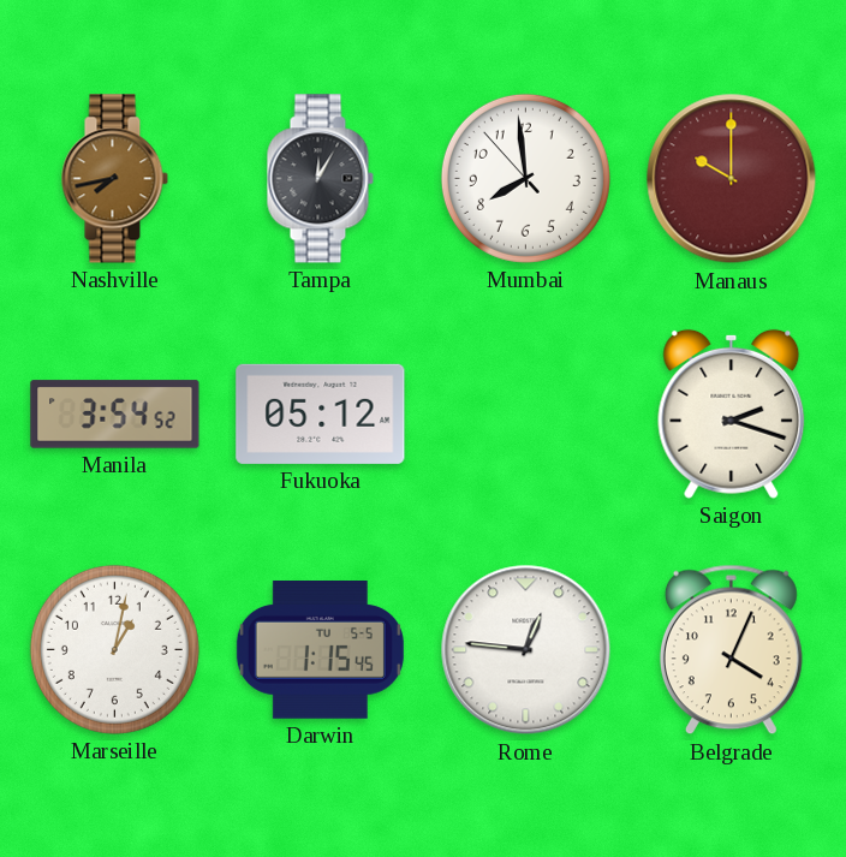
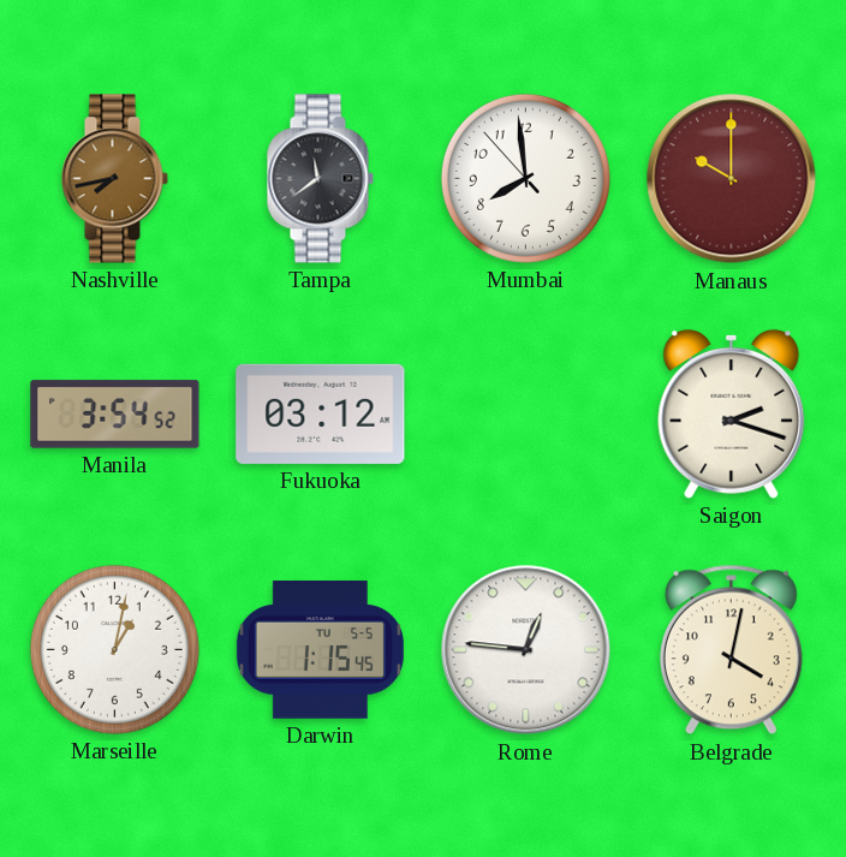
Tampa: 12:05 -> 11:39 (320, 179)
Fukuoka: 05:12 -> 03:12 (321, 413)
Belgrade: 4:04 -> 4:02 (731, 650)
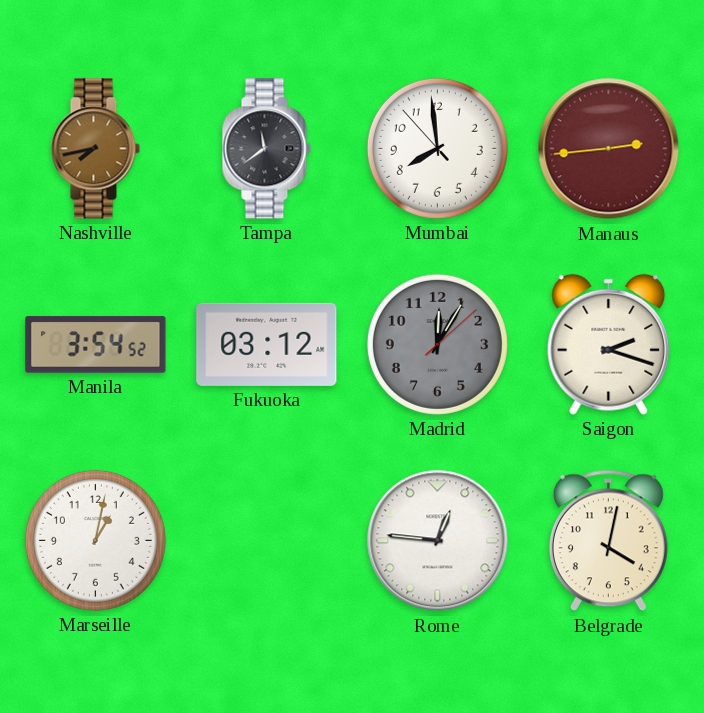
Manaus: 10:00 -> 2:44 (609, 149)
Madrid: none -> 12:05 (437, 344)
Darwin: 1:15 -> none (320, 650)
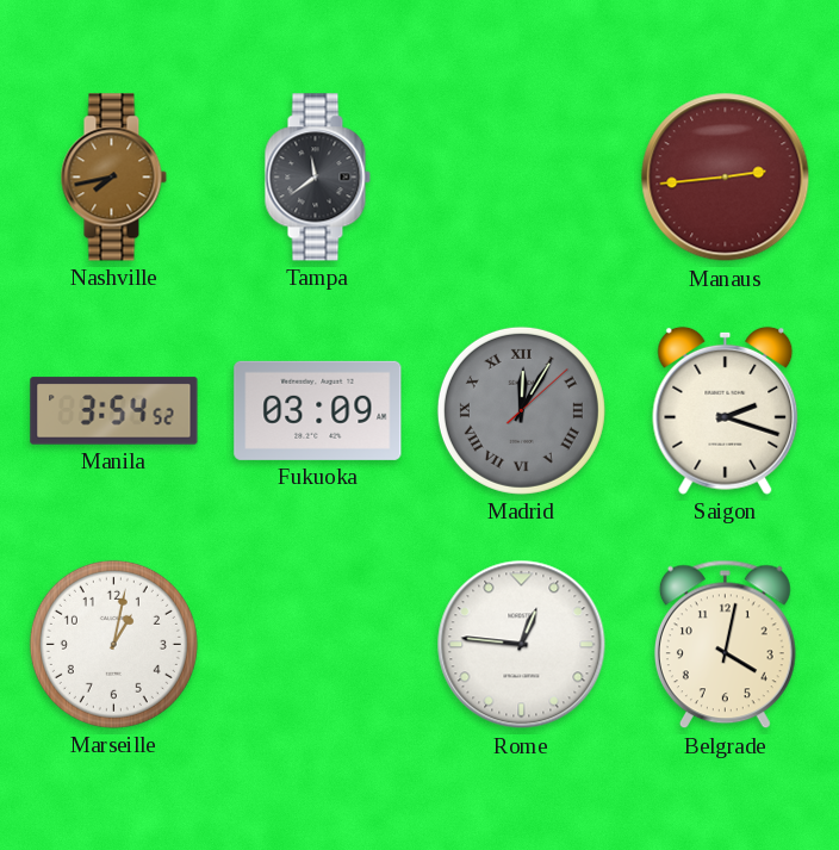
Mumbai: 7:58 -> none (437, 148)
Fukuoka: 03:12 -> 03:09 (318, 410)
Madrid numerals: Arabic -> Roman (521, 410)
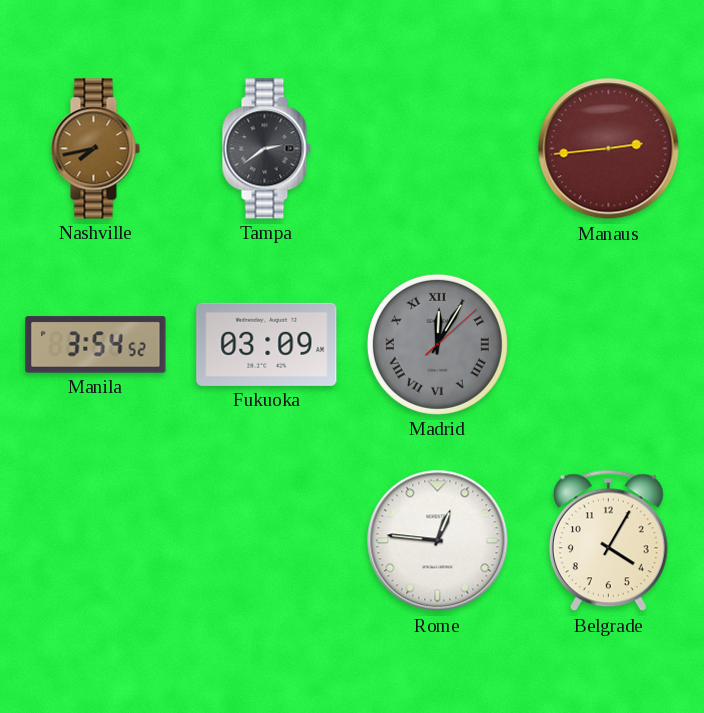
Tampa: 11:39 -> 2:39 (266, 149)
Saigon: 2:18 -> none (726, 410)
Marseille: 1:02 -> none (113, 644)
Belgrade: 4:02 -> 4:05 (608, 541)
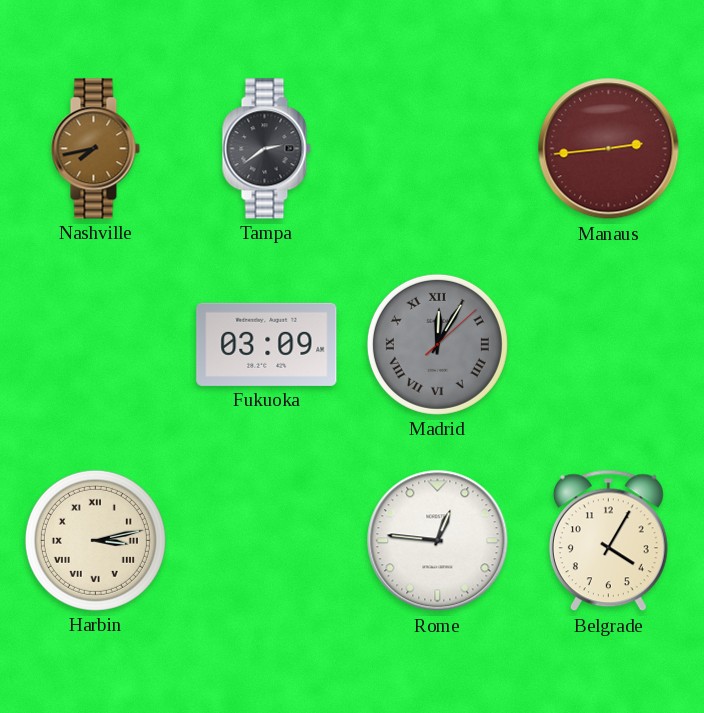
Manila: 3:54 -> none (96, 345)
Harbin: none -> 3:13 (95, 540)
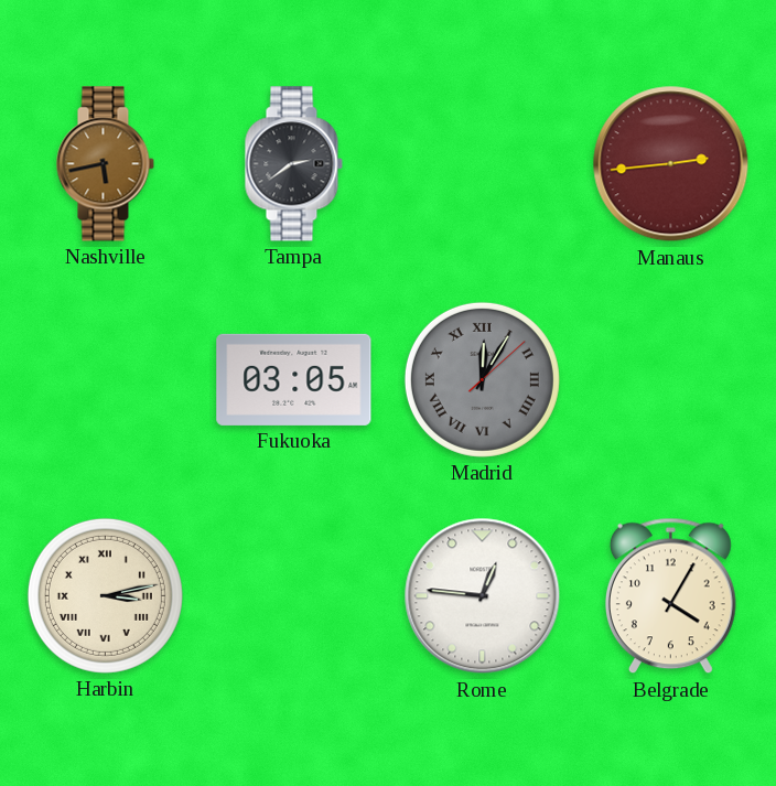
Nashville: 7:43 -> 5:43 (105, 164)
Fukuoka: 03:09 -> 03:05 (294, 379)
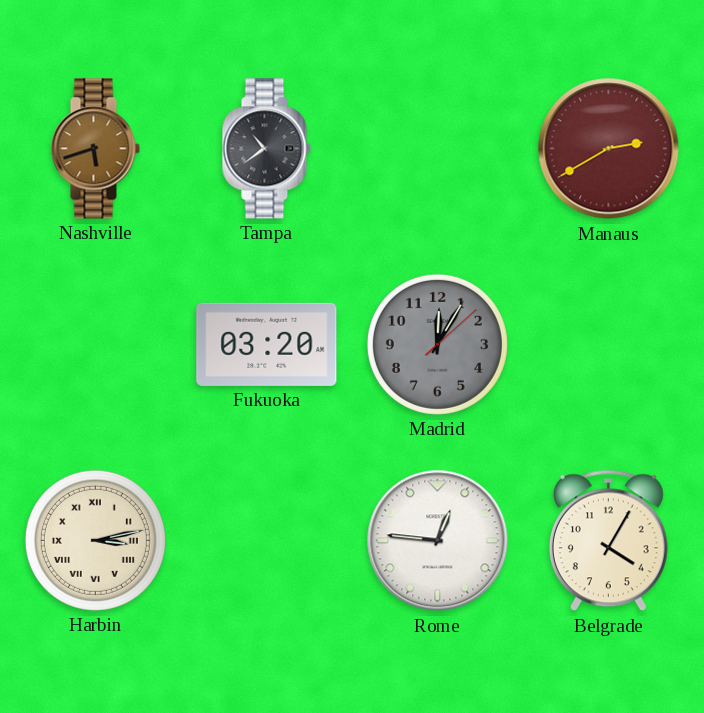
Nashville: 5:43 -> 5:42 (95, 149)
Tampa: 2:39 -> 10:39 (266, 149)
Manaus: 2:44 -> 2:40 (609, 149)
Fukuoka: 03:05 -> 03:20 (267, 344)
Madrid numerals: Roman -> Arabic (437, 344)
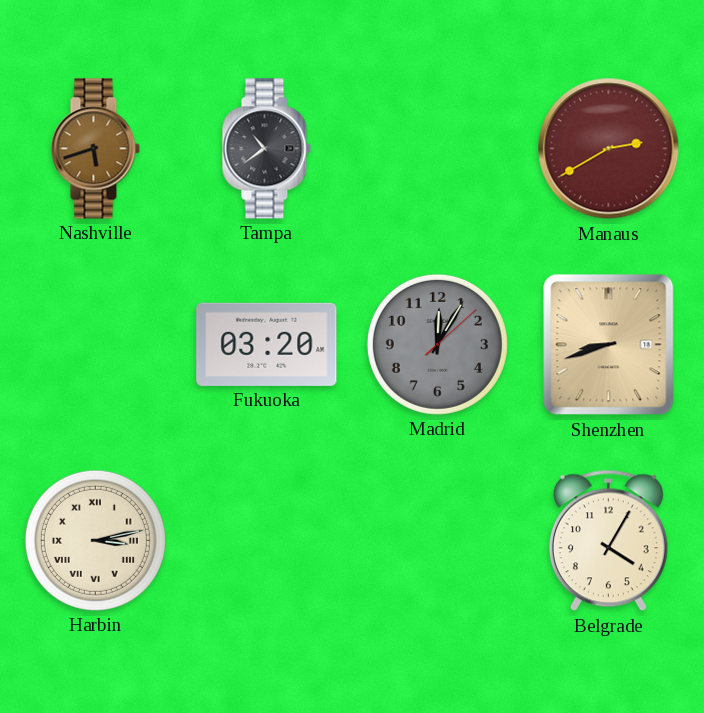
Shenzhen: none -> 8:42 (609, 345)
Rome: 12:46 -> none (438, 541)
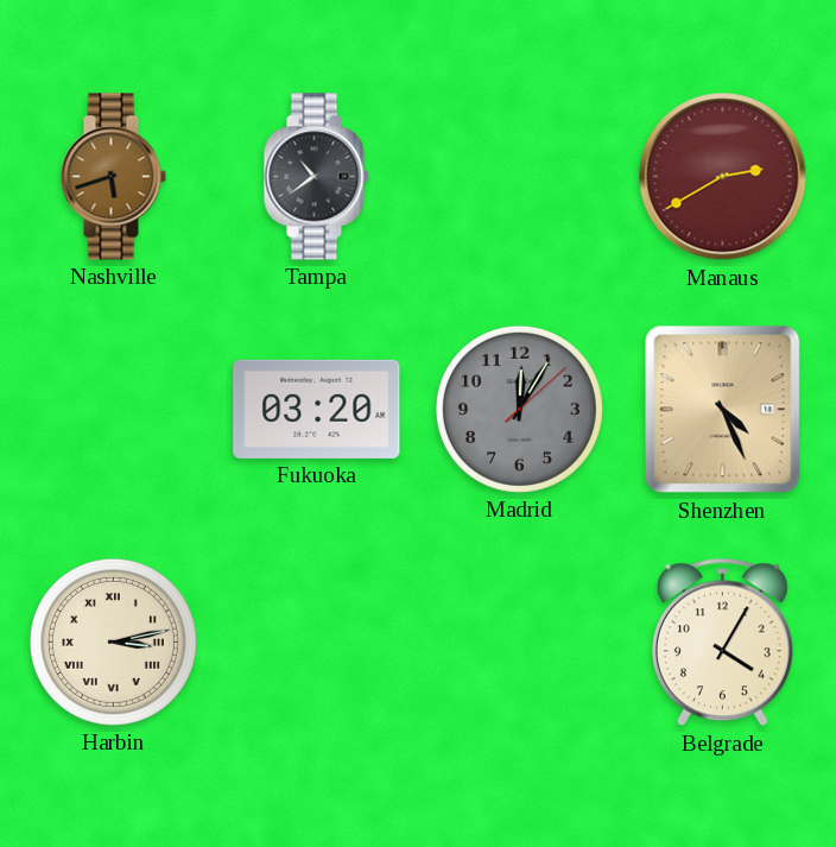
Shenzhen: 8:42 -> 4:26 (723, 410)
